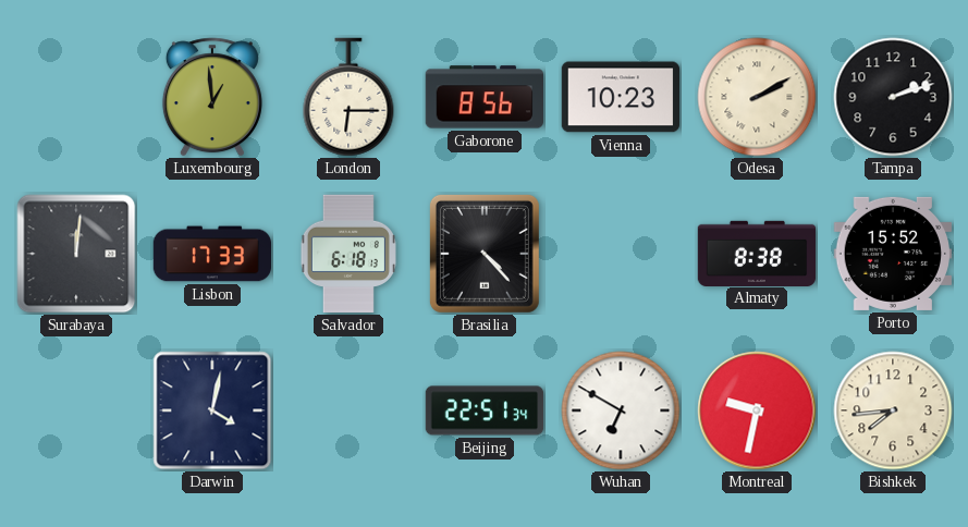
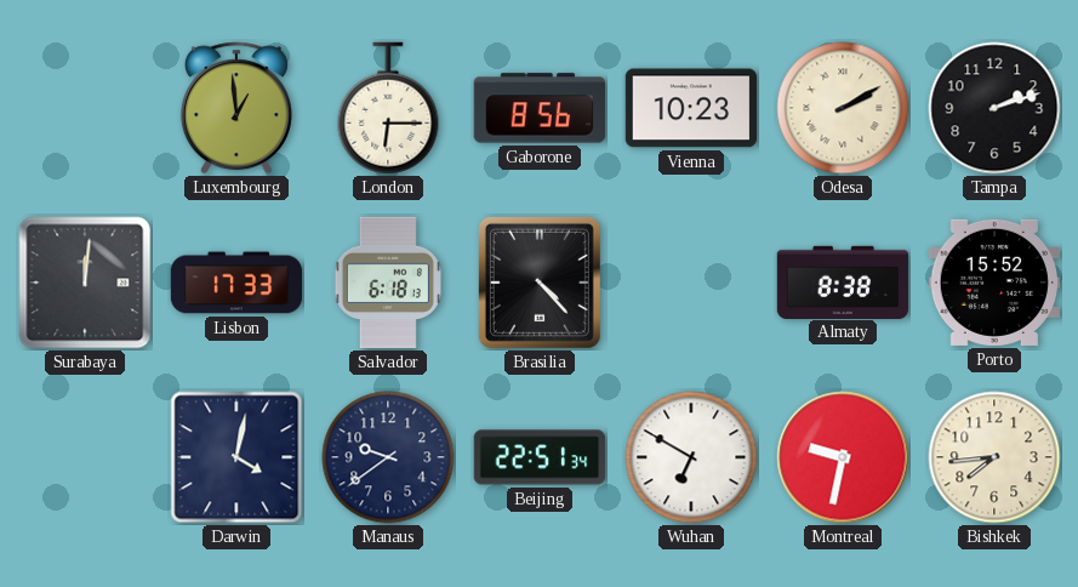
Manaus: none -> 9:39 (388, 457)
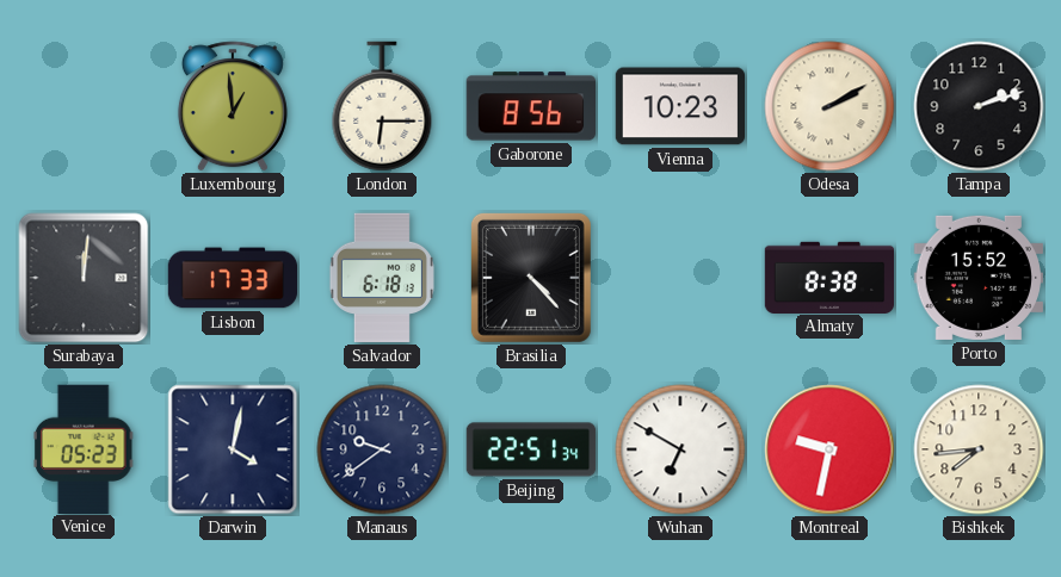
Venice: none -> 05:23 (84, 448)
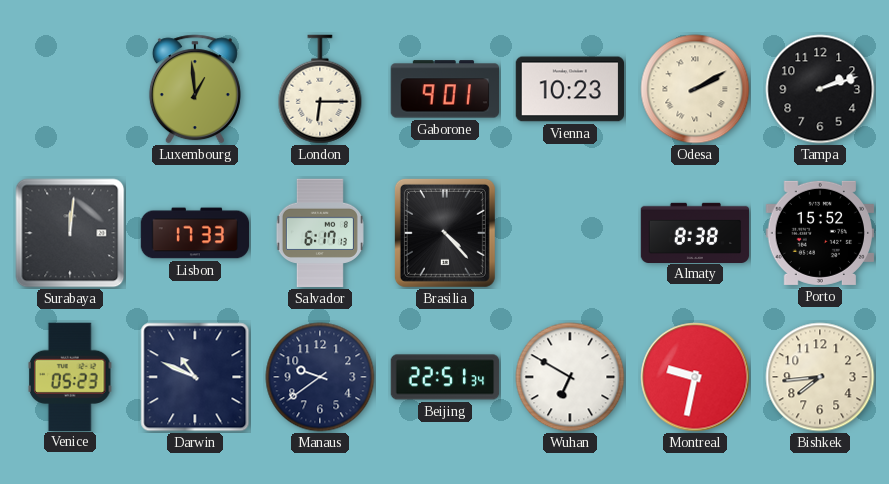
Gaborone: 8:56 -> 9:01 (444, 89)
Salvador: 6:18 -> 6:17 (320, 233)
Darwin: 4:02 -> 10:49 (195, 377)
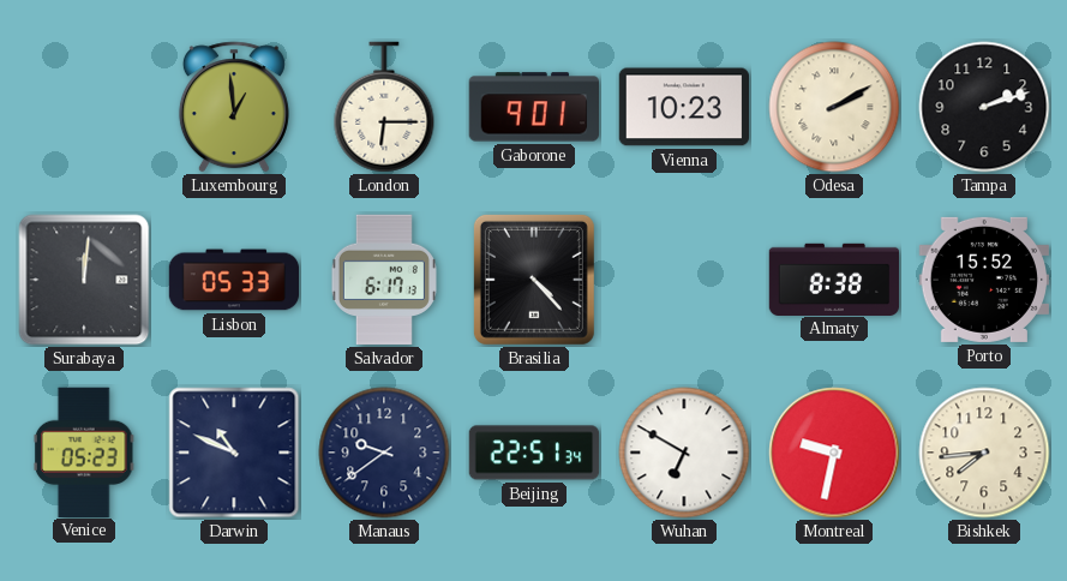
Lisbon: 17:33 -> 05:33 (234, 280)
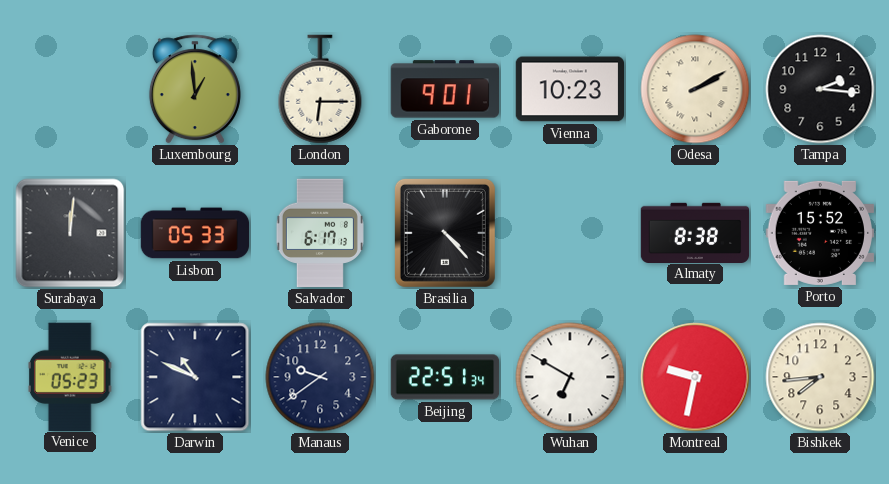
Tampa: 2:12 -> 2:16 (820, 89)
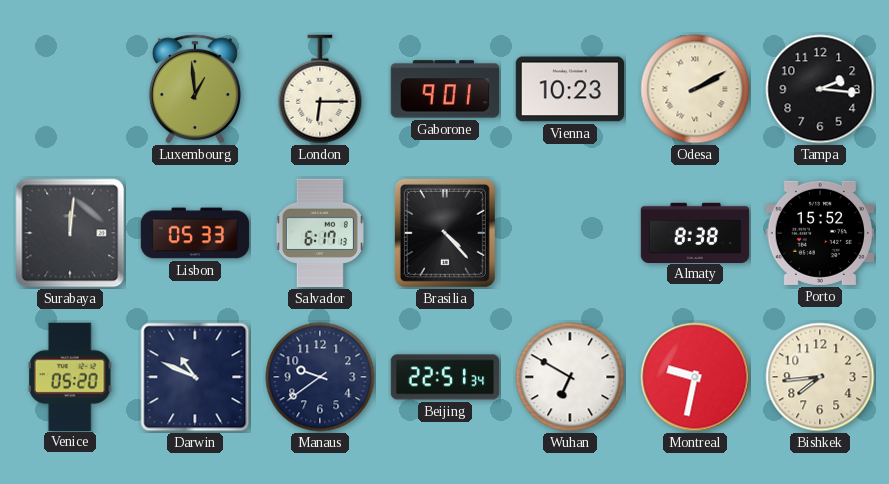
Venice: 05:23 -> 05:20 (70, 376)
